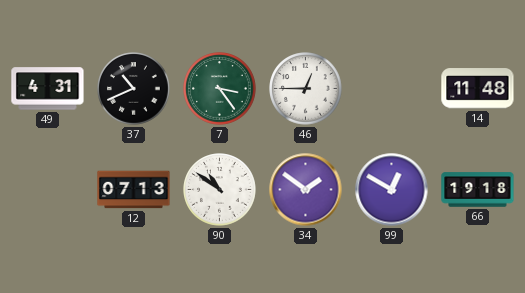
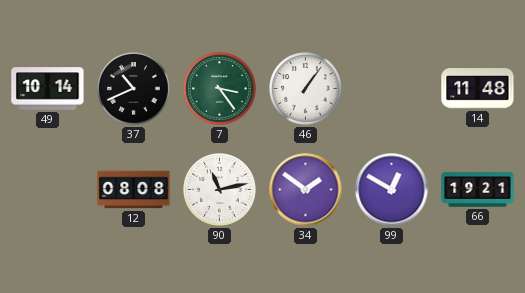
49: 4:31 -> 10:14 (48, 89)
46: 12:45 -> 1:06 (306, 89)
12: 07:13 -> 08:08 (134, 190)
90: 10:51 -> 11:13 (220, 190)
66: 19:18 -> 19:21 (478, 190)
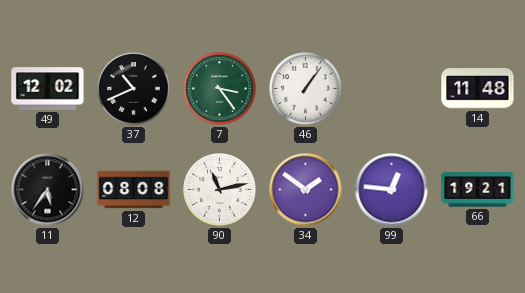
49: 10:14 -> 12:02 (48, 89)
11: none -> 5:36 (48, 190)
99: 12:50 -> 12:46 (392, 190)
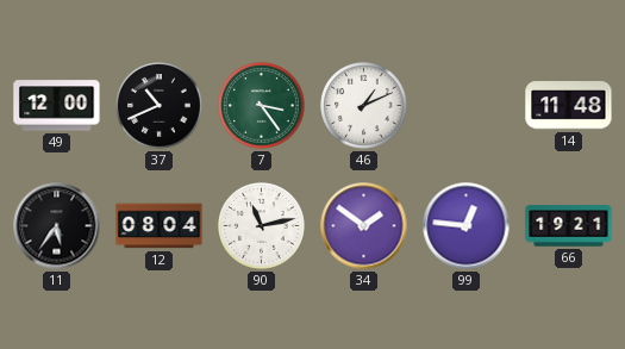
49: 12:02 -> 12:00 (57, 106)
46: 1:06 -> 1:11 (364, 106)
12: 08:08 -> 08:04 (160, 226)
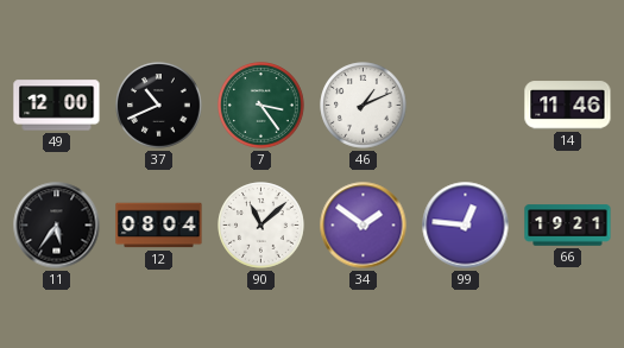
14: 11:48 -> 11:46 (568, 106)
90: 11:13 -> 11:08 (261, 226)
